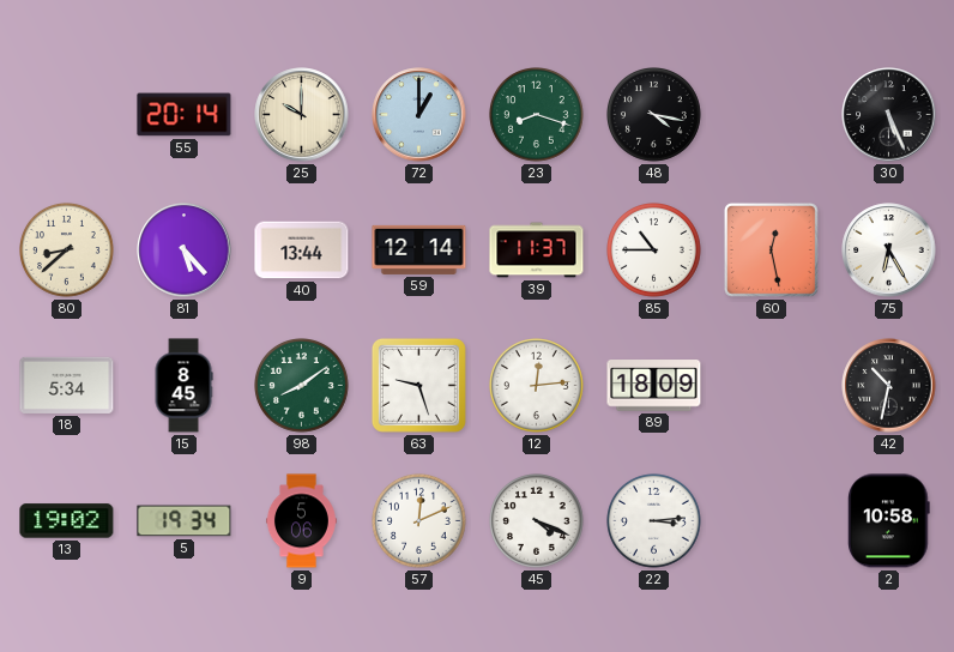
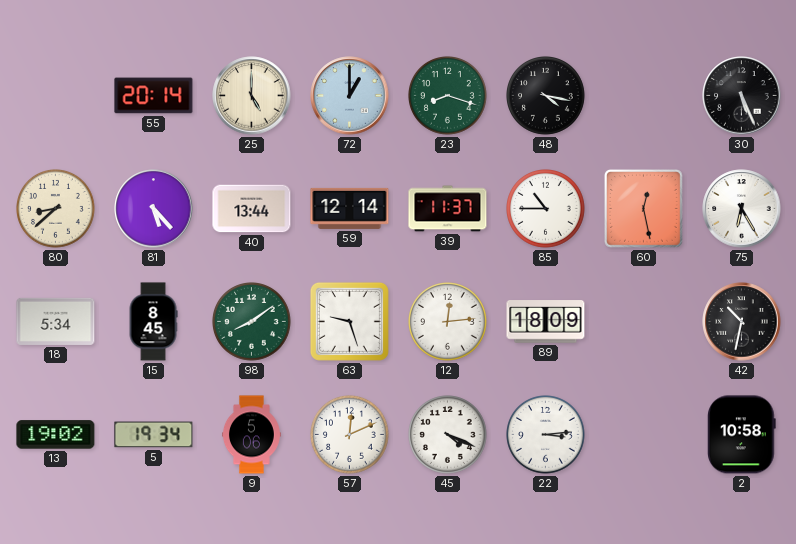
25: 10:00 -> 5:00 (252, 96)
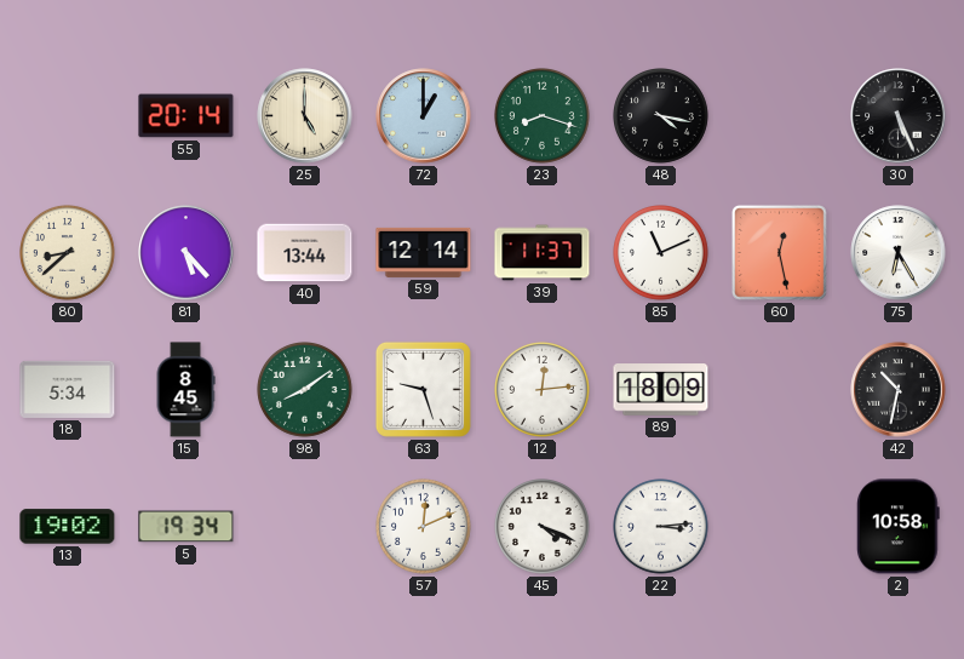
85: 10:45 -> 11:11 (661, 253)
9: 5:06 -> none (251, 435)
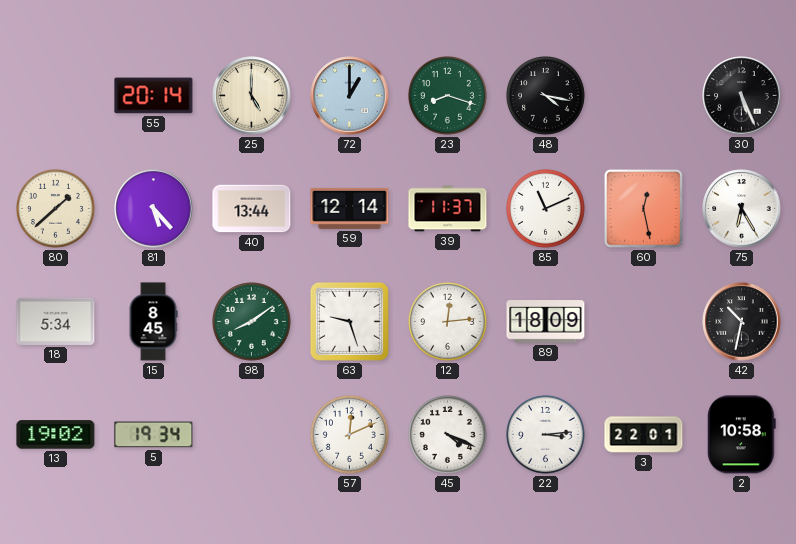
80: 8:38 -> 1:38 (56, 209)
3: none -> 22:01 (644, 435)
